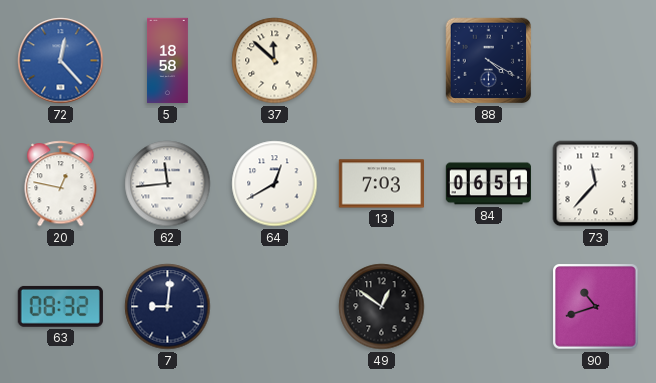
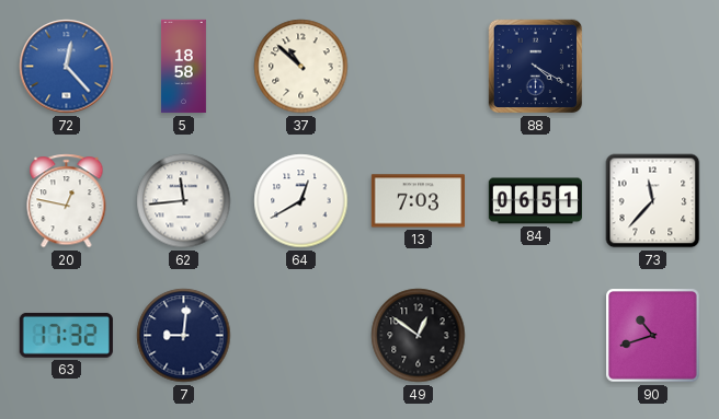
37: 11:52 -> 10:52 (301, 67)
63: 08:32 -> 17:32 (66, 335)
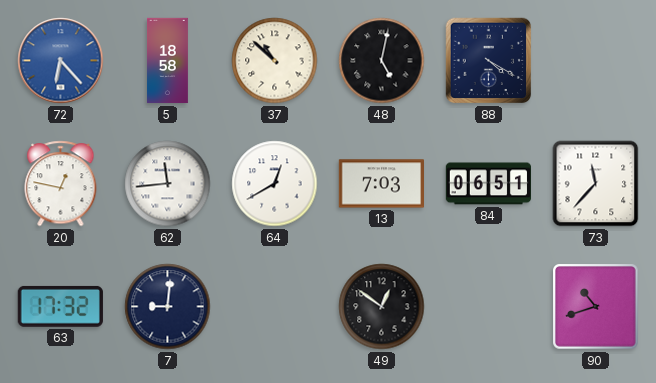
72: 12:23 -> 6:23 (61, 61)
48: none -> 5:02 (382, 61)
